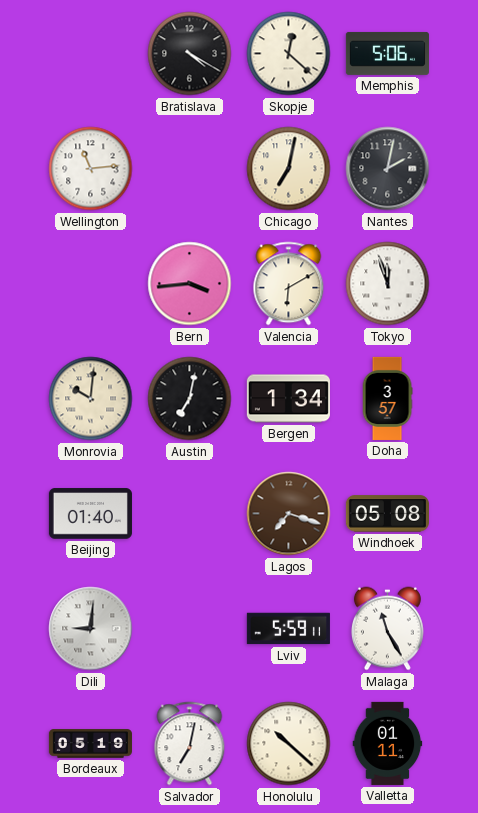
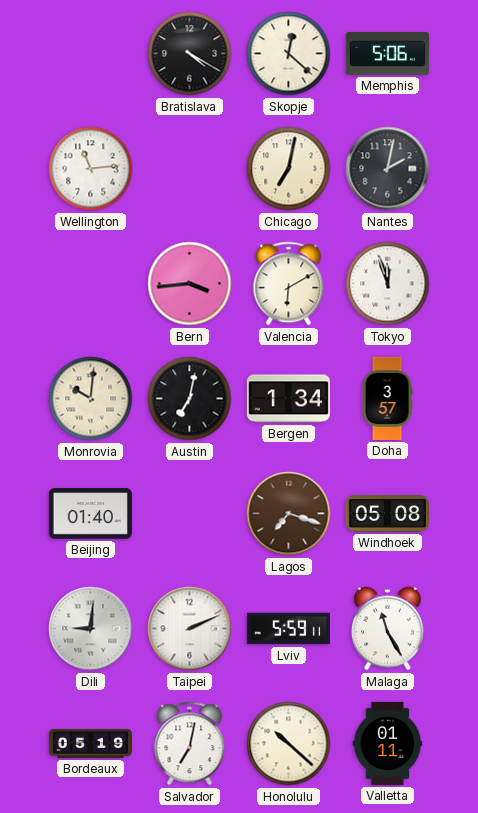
Taipei: none -> 2:11 (190, 629)
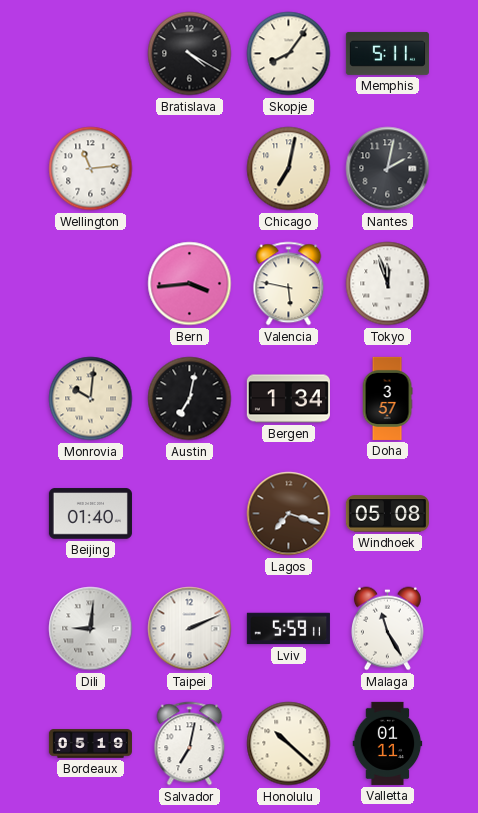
Skopje: 12:22 -> 8:06 (289, 54)
Memphis: 5:06 -> 5:11 (387, 53)
Valencia: 6:10 -> 5:47 (289, 284)
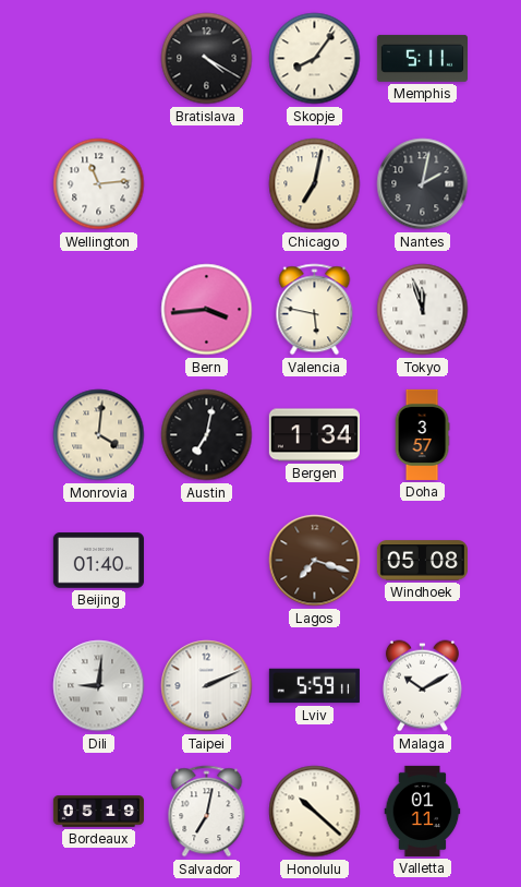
Monrovia: 10:01 -> 4:01 (99, 435)
Malaga: 11:25 -> 10:10 (422, 686)
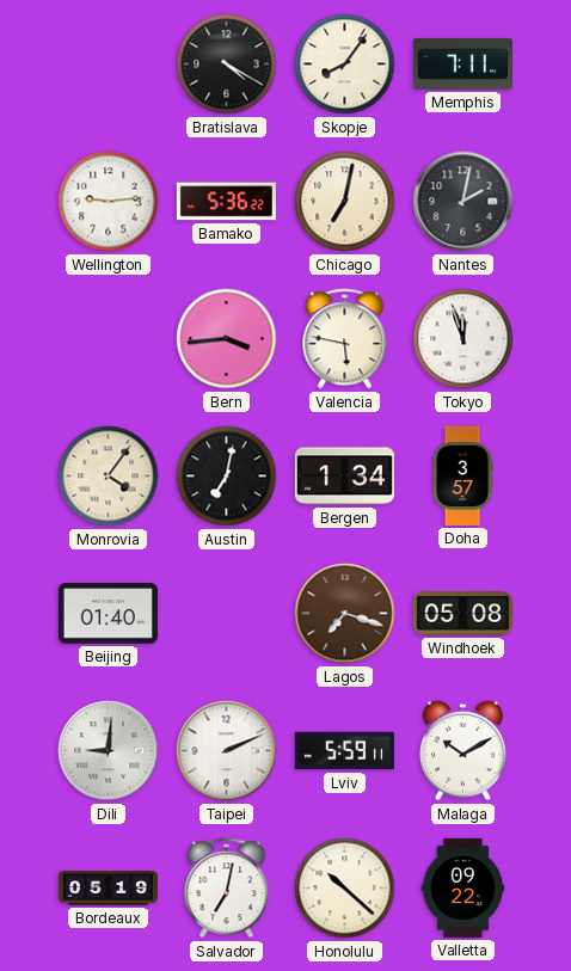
Memphis: 5:11 -> 7:11 (462, 63)
Wellington: 11:14 -> 9:14 (109, 202)
Bamako: none -> 5:36 (226, 202)
Monrovia: 4:01 -> 4:06 (109, 477)
Valletta: 01:11 -> 09:22 (463, 887)
